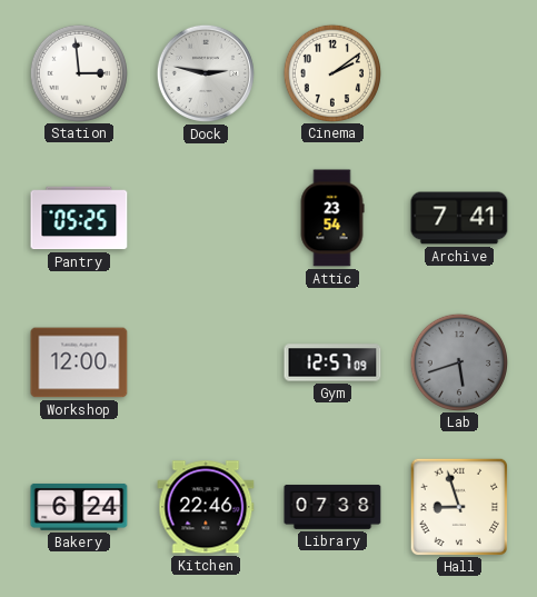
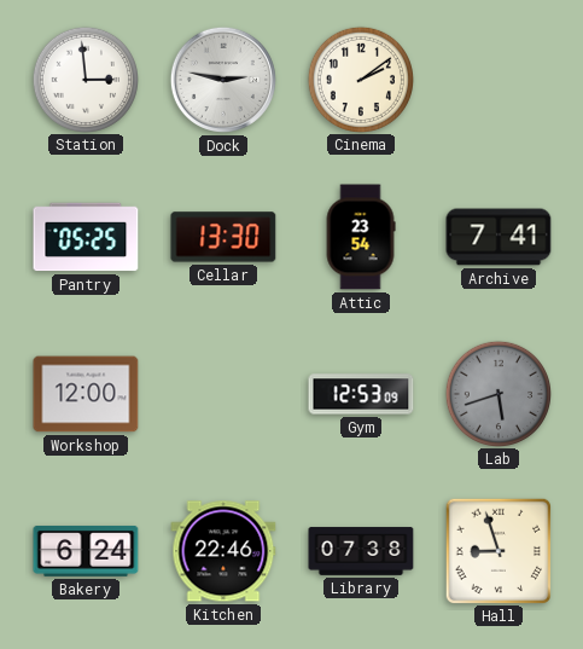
Cellar: none -> 13:30 (223, 237)
Gym: 12:57 -> 12:53 (361, 394)
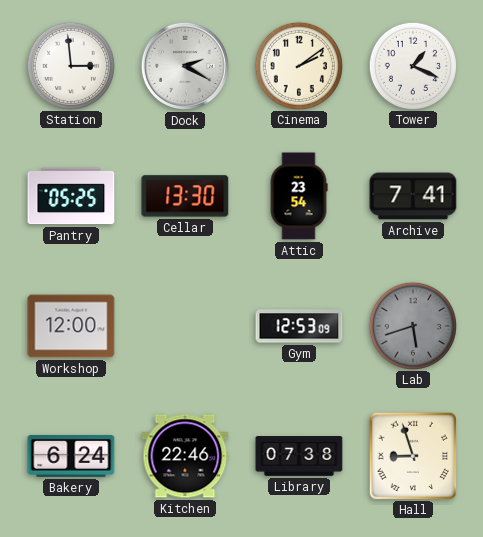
Dock: 2:47 -> 2:20 (185, 66)
Tower: none -> 1:19 (412, 65)
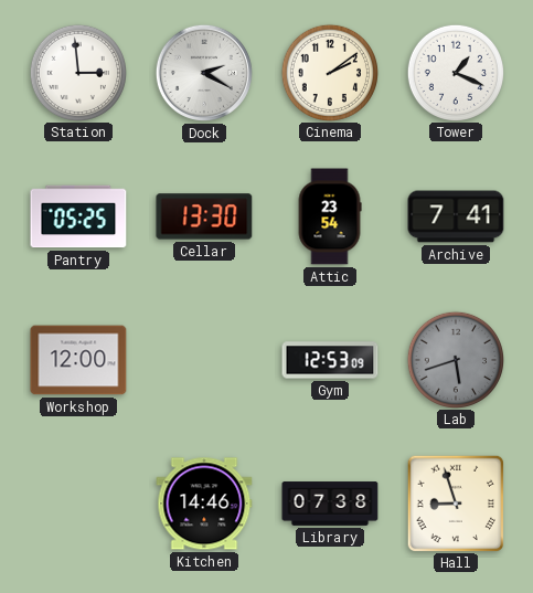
Bakery: 6:24 -> none (71, 456)
Kitchen: 22:46 -> 14:46 (204, 504)
